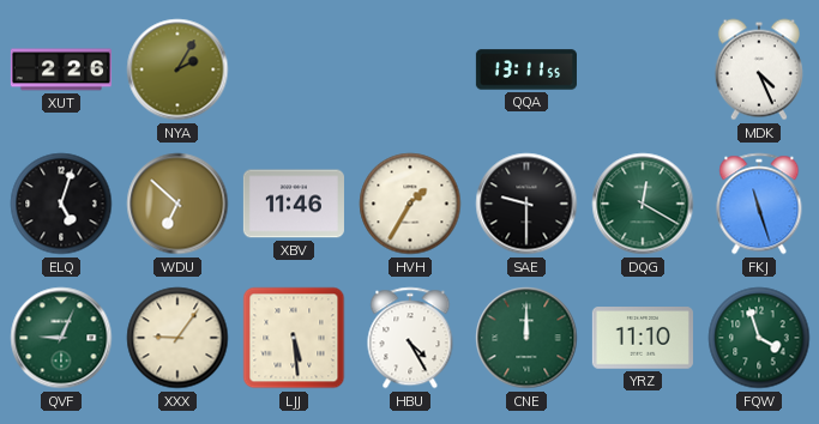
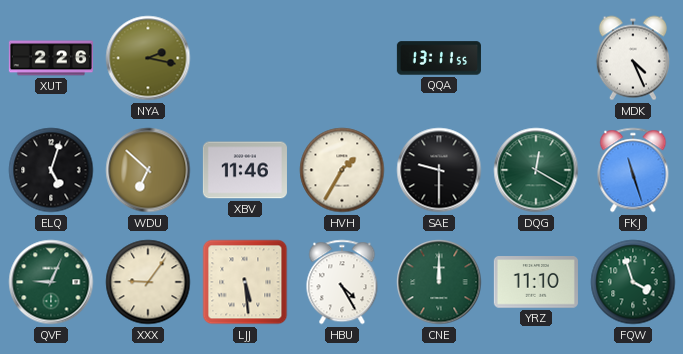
NYA: 2:05 -> 2:17 (148, 58)
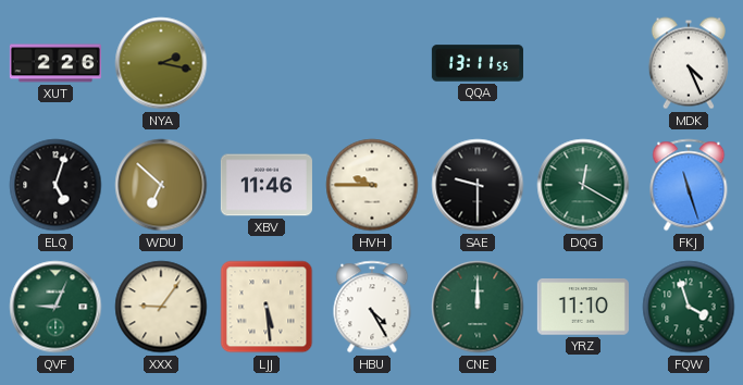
HVH: 1:35 -> 9:45 (372, 185)
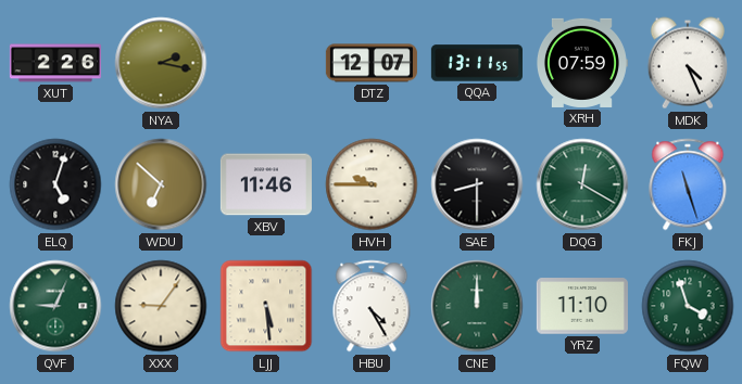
DTZ: none -> 12:07 (372, 63)
XRH: none -> 07:59 (581, 63)
SAE: 9:30 -> 8:30 (477, 184)
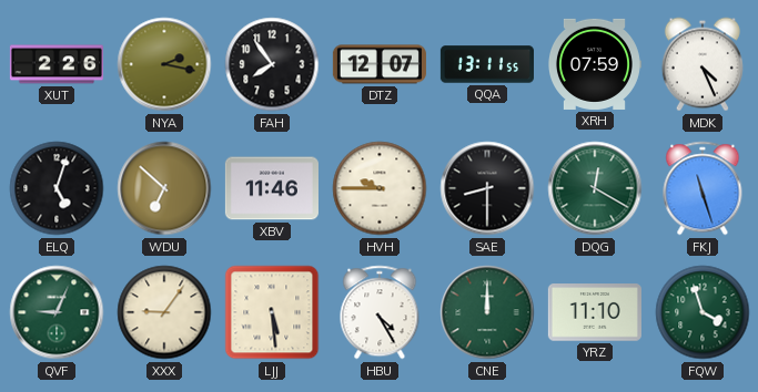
FAH: none -> 7:54 (272, 64)
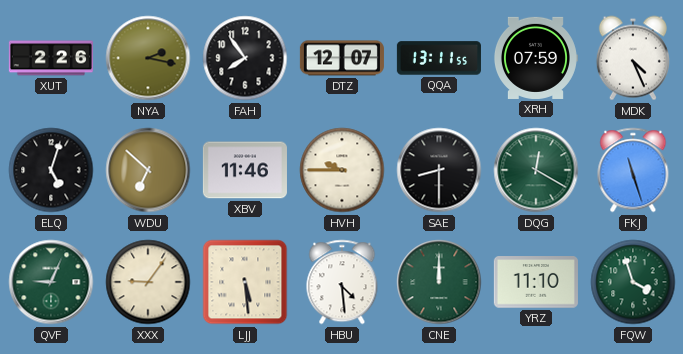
HBU: 4:25 -> 4:29 (342, 282)
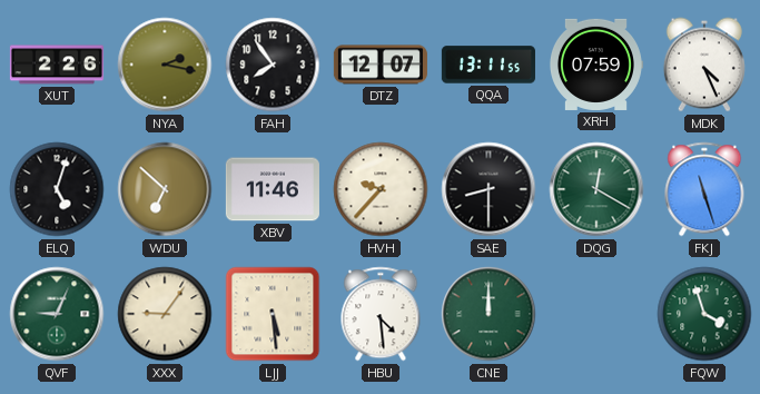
HVH: 9:45 -> 9:37 (381, 189)
YRZ: 11:10 -> none (536, 282)
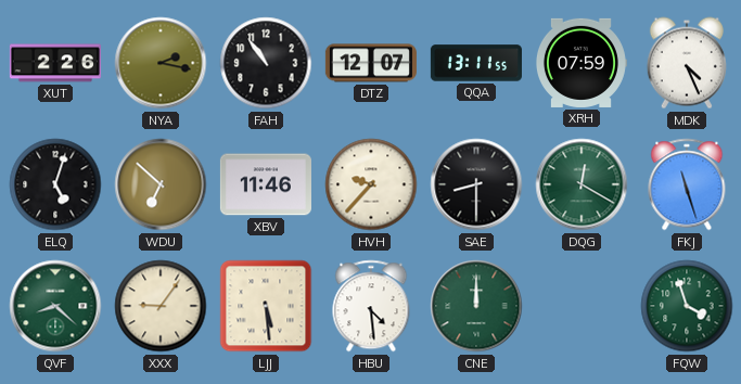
FAH: 7:54 -> 10:54 (266, 63)
QVF: 9:04 -> 8:22 (55, 306)
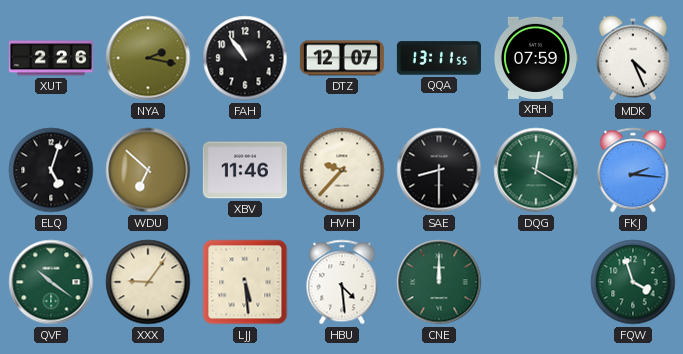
FKJ: 11:27 -> 2:16 (633, 170)
QVF: 8:22 -> 10:21 (51, 282)
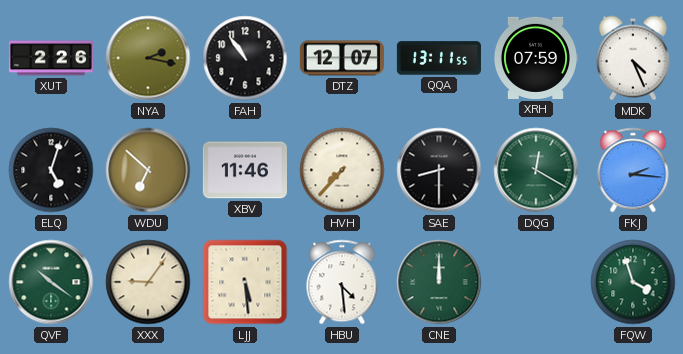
HVH: 9:37 -> 7:37 (342, 170)
